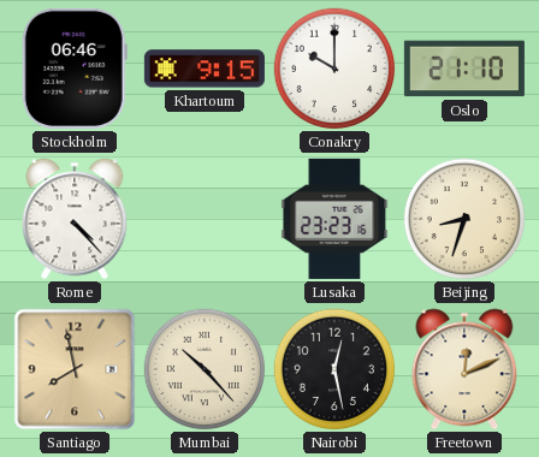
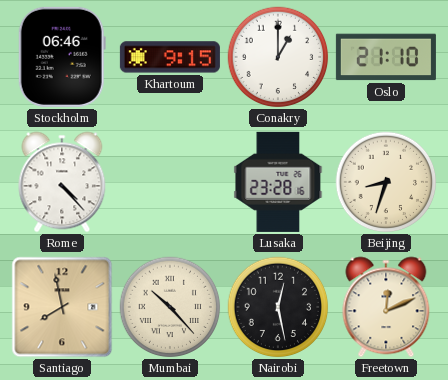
Conakry: 10:00 -> 1:00 (278, 57)
Lusaka: 23:23 -> 23:28 (278, 182)
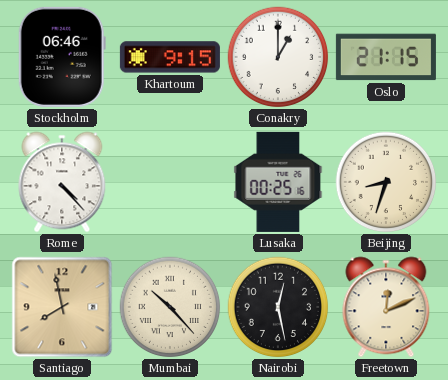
Oslo: 21:10 -> 21:15 (386, 57)
Lusaka: 23:28 -> 00:25 (278, 182)
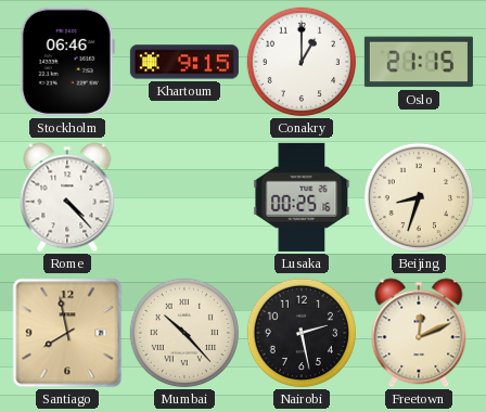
Nairobi: 12:28 -> 2:28 (302, 333)
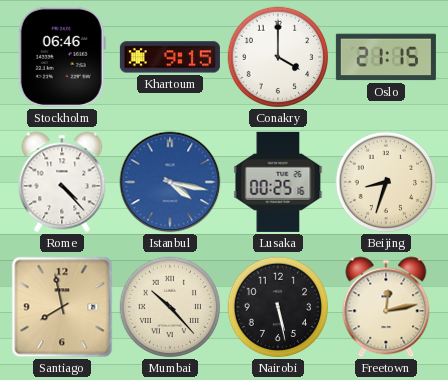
Conakry: 1:00 -> 4:00 (278, 57)
Istanbul: none -> 4:17 (170, 182)
Nairobi: 2:28 -> 5:28 (278, 307)
Freetown: 12:11 -> 12:13 (386, 307)
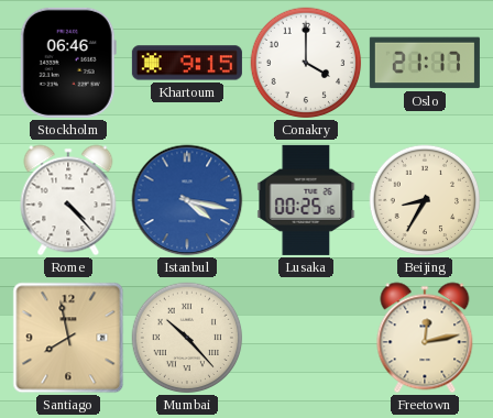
Oslo: 21:15 -> 21:17 (425, 63)
Beijing: 8:33 -> 8:35 (425, 200)
Nairobi: 5:28 -> none (278, 307)
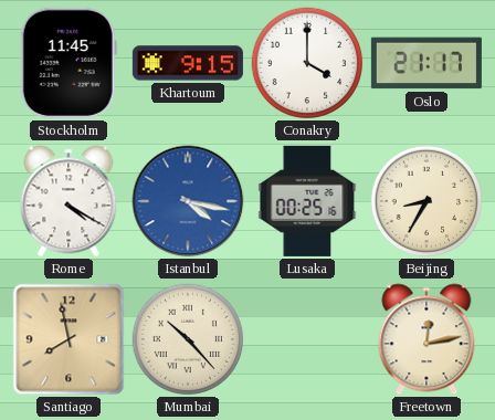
Stockholm: 06:46 -> 11:45 (69, 63)
Rome: 4:23 -> 4:20 (69, 201)
